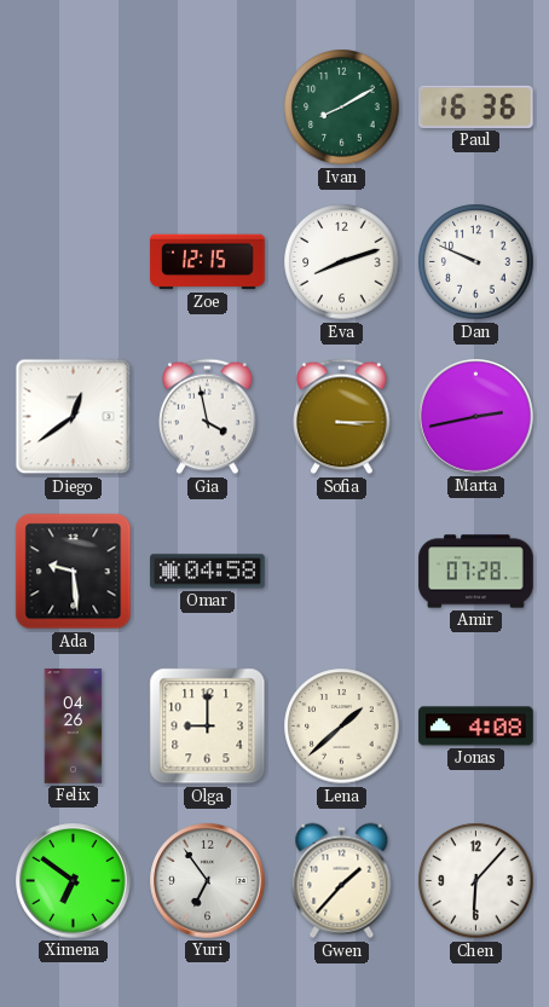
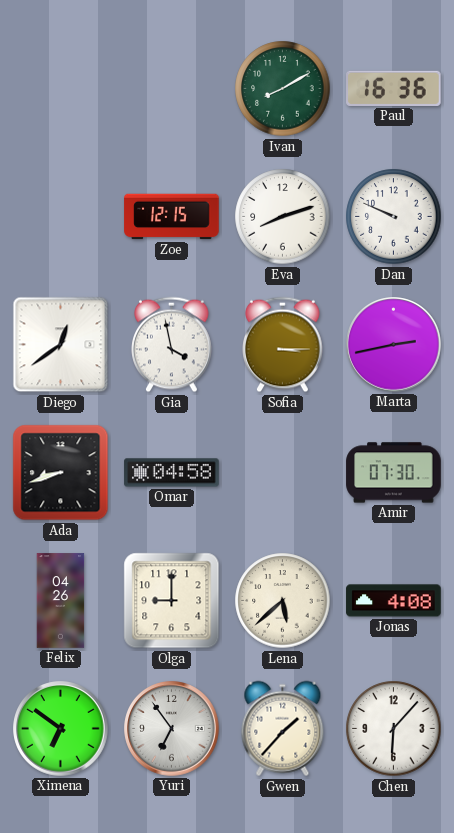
Ada: 9:29 -> 8:42 (61, 473)
Amir: 07:28 -> 07:30 (394, 473)
Lena: 1:38 -> 5:38 (283, 601)
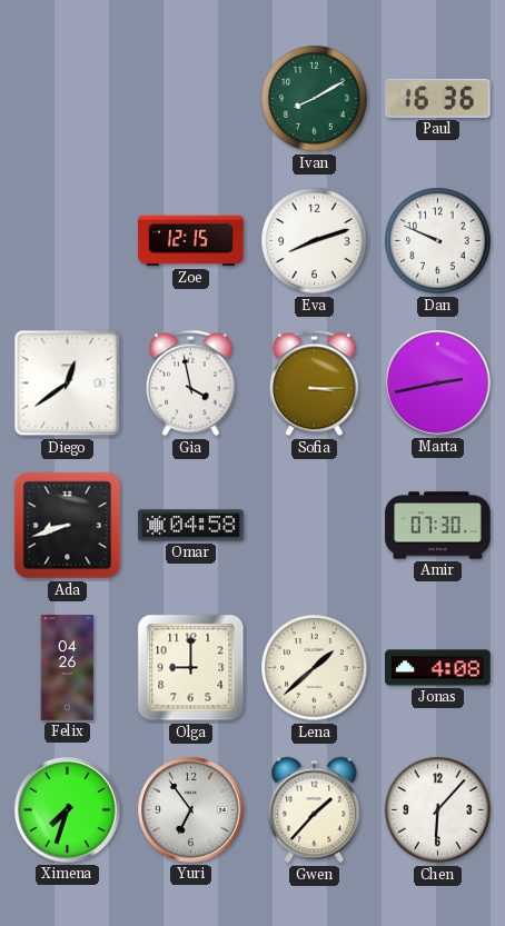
Lena: 5:38 -> 1:38 (315, 668)
Ximena: 6:51 -> 7:33 (68, 810)
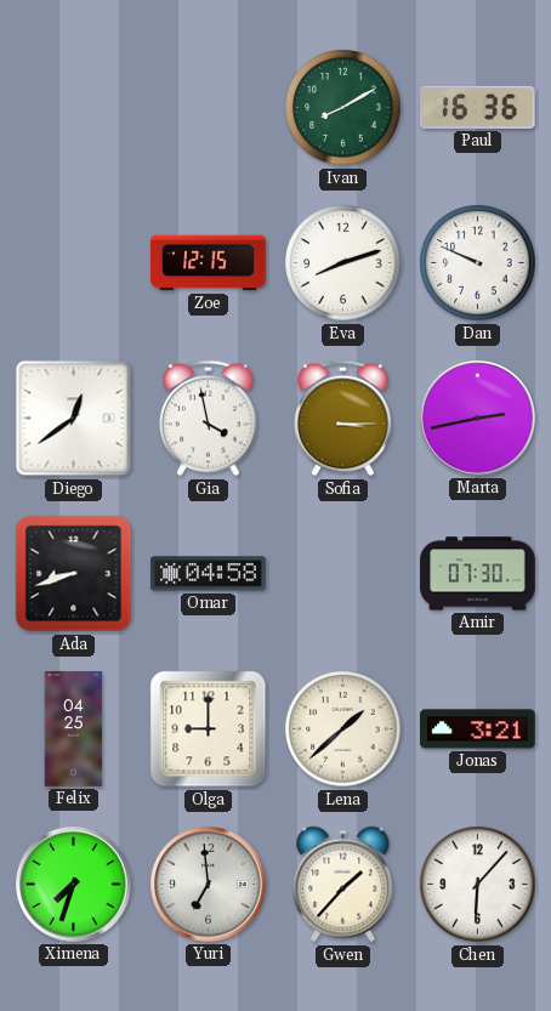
Felix: 04:26 -> 04:25 (74, 729)
Jonas: 4:08 -> 3:21 (478, 729)
Yuri: 6:54 -> 6:59 (209, 885)
